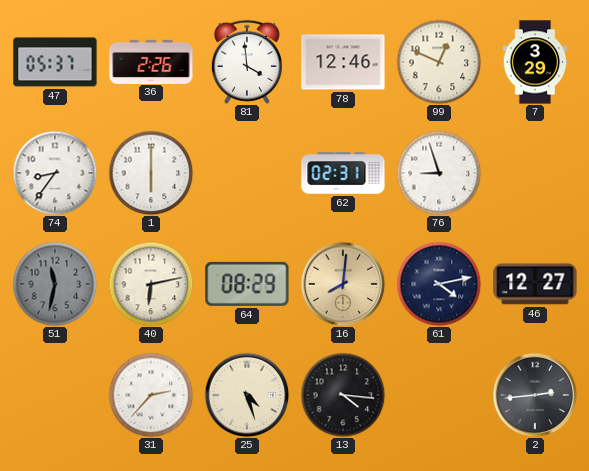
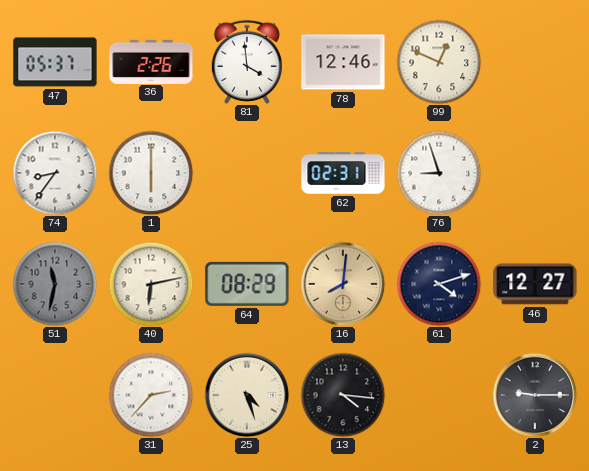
7: 3:29 -> none (535, 62)
61: 4:13 -> 4:12 (439, 284)
2: 2:44 -> 9:15 (535, 395)
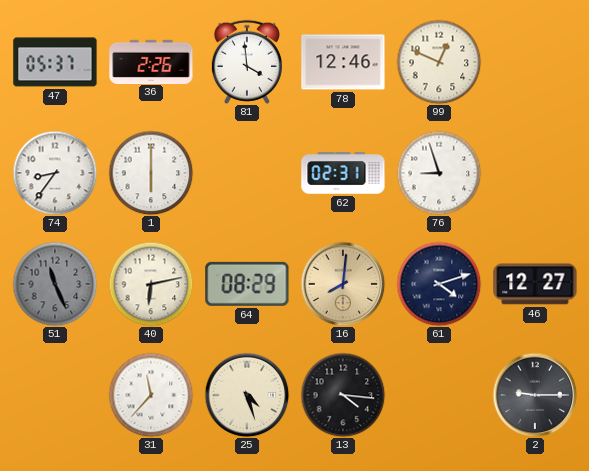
51: 11:32 -> 11:26 (55, 284)
31: 2:37 -> 11:37 (151, 395)
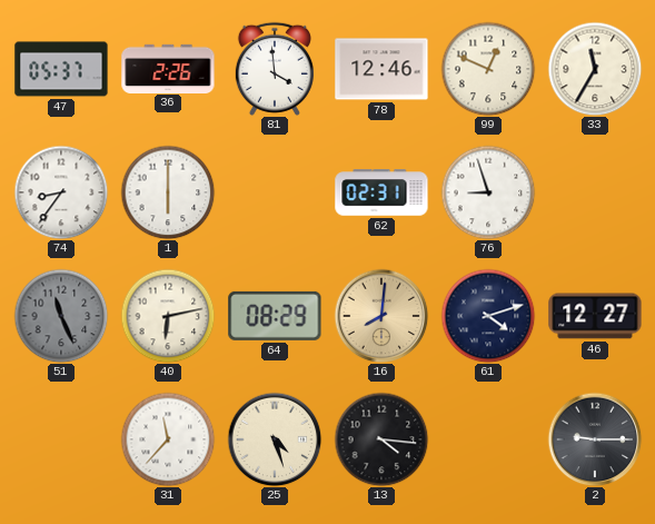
33: none -> 11:35 (595, 69)
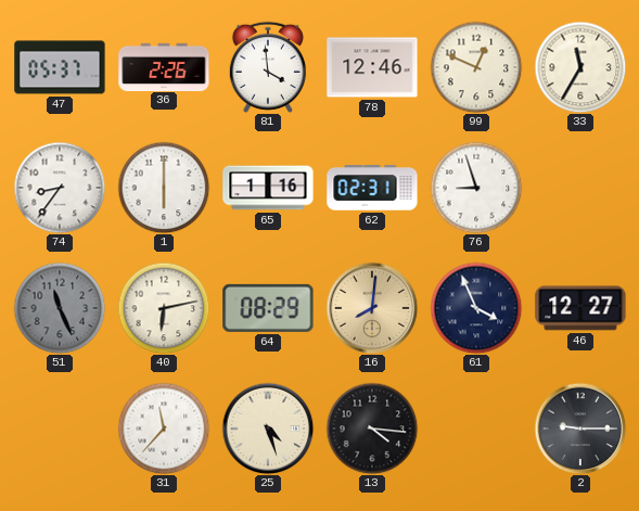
65: none -> 1:16 (268, 188)
61: 4:12 -> 3:56 (476, 308)
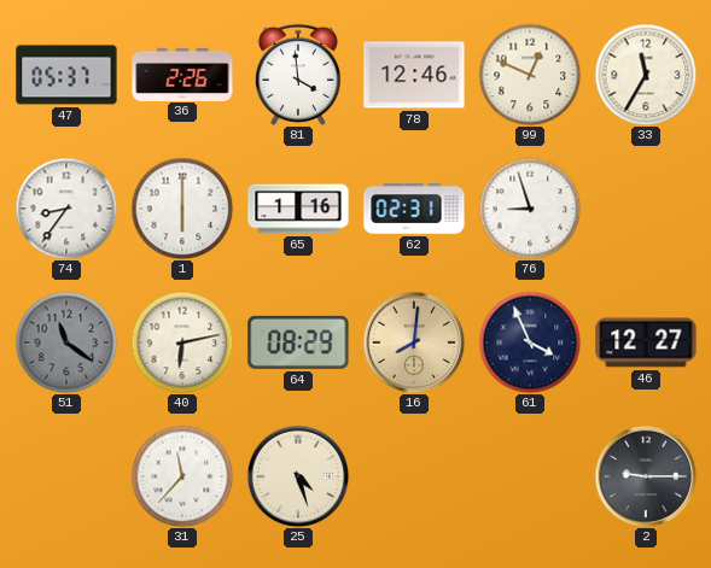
51: 11:26 -> 11:21 (66, 342)
13: 4:16 -> none (372, 429)
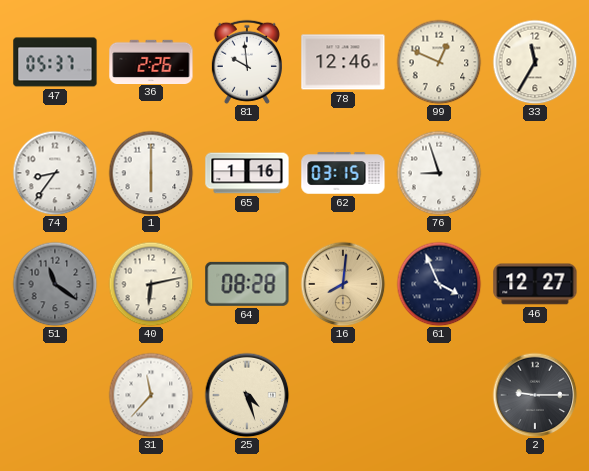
81: 3:59 -> 9:59 (247, 62)
62: 02:31 -> 03:15 (343, 173)
64: 08:29 -> 08:28 (247, 284)
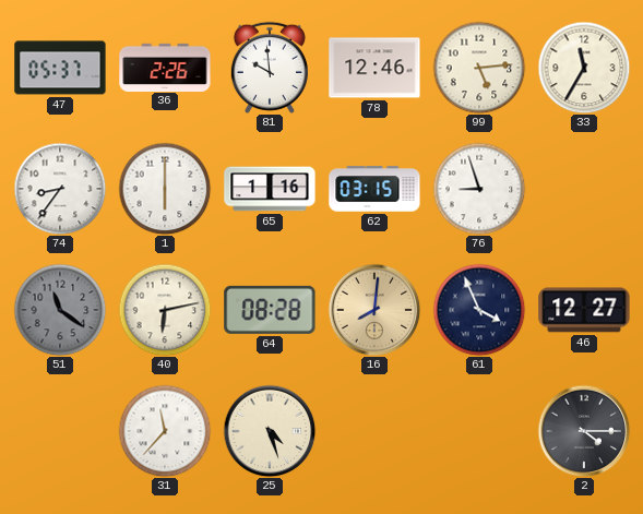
99: 12:49 -> 5:14 (479, 68)
2: 9:15 -> 4:15 (584, 431)
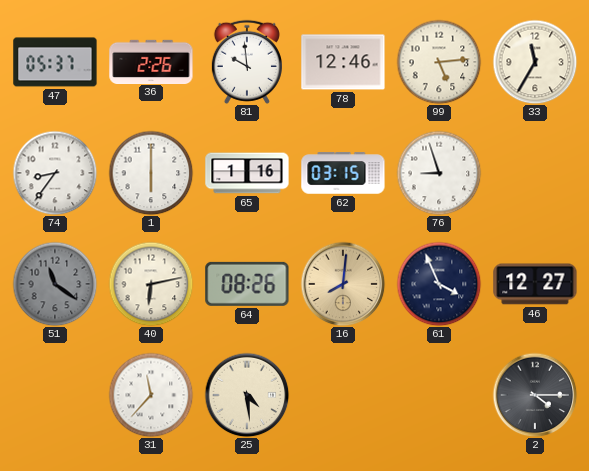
64: 08:28 -> 08:26 (247, 284)
25: 4:27 -> 4:29 (247, 395)
